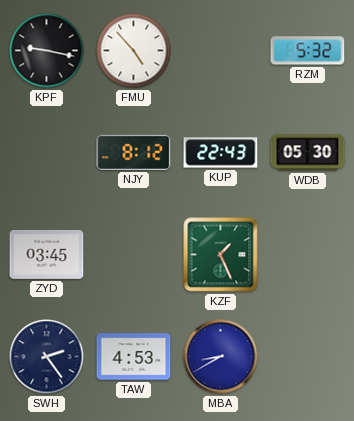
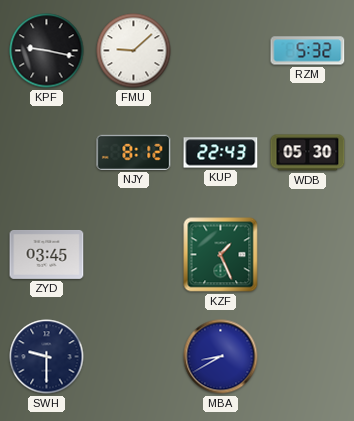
FMU: 4:53 -> 9:08 (134, 51)
SWH: 2:24 -> 9:30 (47, 357)
TAW: 4:53 -> none (134, 357)
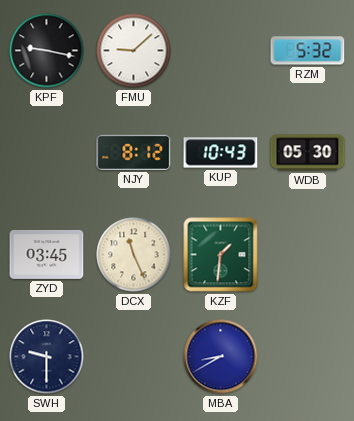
KUP: 22:43 -> 10:43 (221, 153)
DCX: none -> 11:26 (134, 255)
KZF: 1:26 -> 1:31 (221, 255)
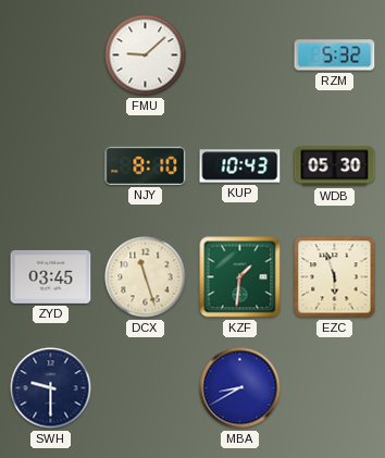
KPF: 9:17 -> none (47, 51)
NJY: 8:12 -> 8:10 (146, 165)
DCX: 11:26 -> 11:27 (146, 277)
EZC: none -> 5:57 (335, 277)
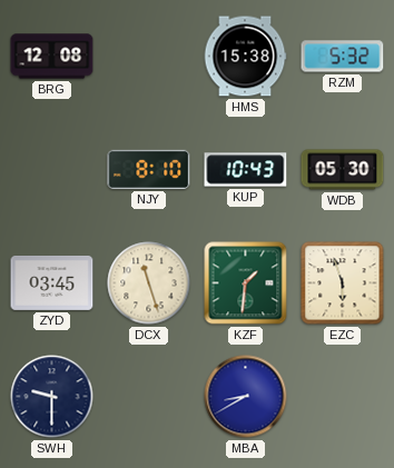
BRG: none -> 12:08 (52, 57)
FMU: 9:08 -> none (146, 55)
HMS: none -> 15:38 (245, 57)
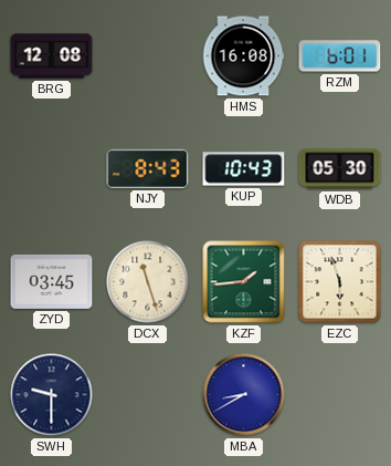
HMS: 15:38 -> 16:08 (243, 56)
RZM: 5:32 -> 6:01 (340, 56)
NJY: 8:10 -> 8:43 (148, 168)
KZF: 1:31 -> 1:44 (244, 282)
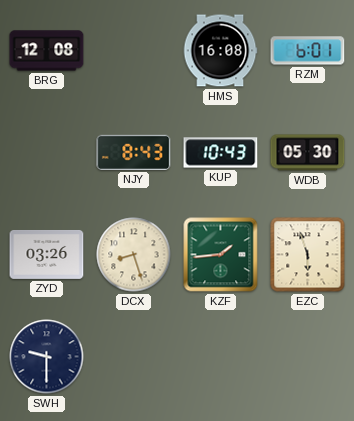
ZYD: 03:45 -> 03:26 (47, 254)
DCX: 11:27 -> 8:27 (134, 255)
MBA: 8:40 -> none (244, 395)
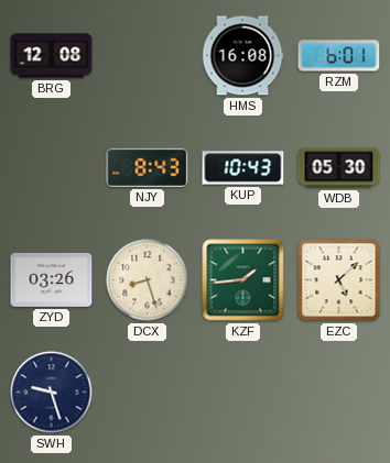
EZC: 5:57 -> 5:08 (339, 280)
SWH: 9:30 -> 9:27 (52, 393)
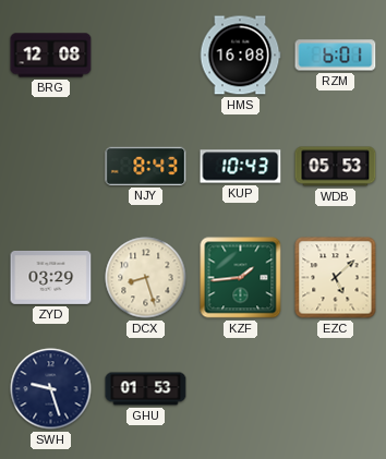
WDB: 05:30 -> 05:53 (336, 167)
ZYD: 03:26 -> 03:29 (51, 277)
GHU: none -> 01:53 (146, 389)
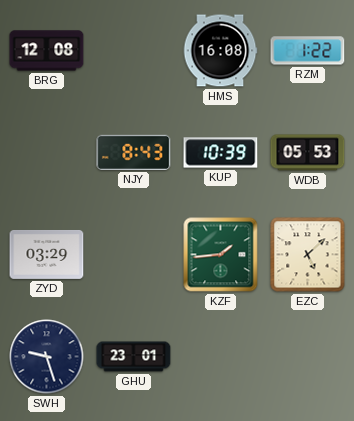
RZM: 6:01 -> 1:22 (308, 51)
KUP: 10:43 -> 10:39 (221, 153)
DCX: 8:27 -> none (146, 278)
GHU: 01:53 -> 23:01 (134, 357)
